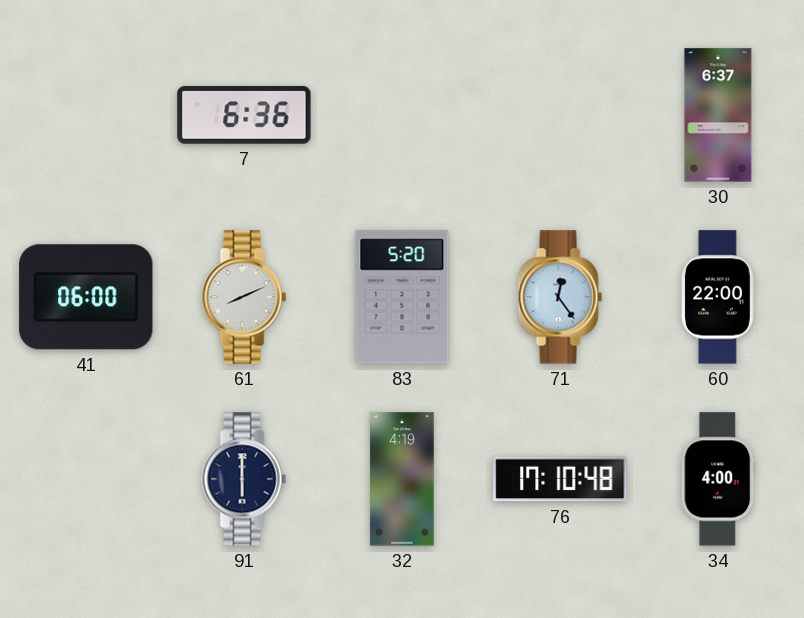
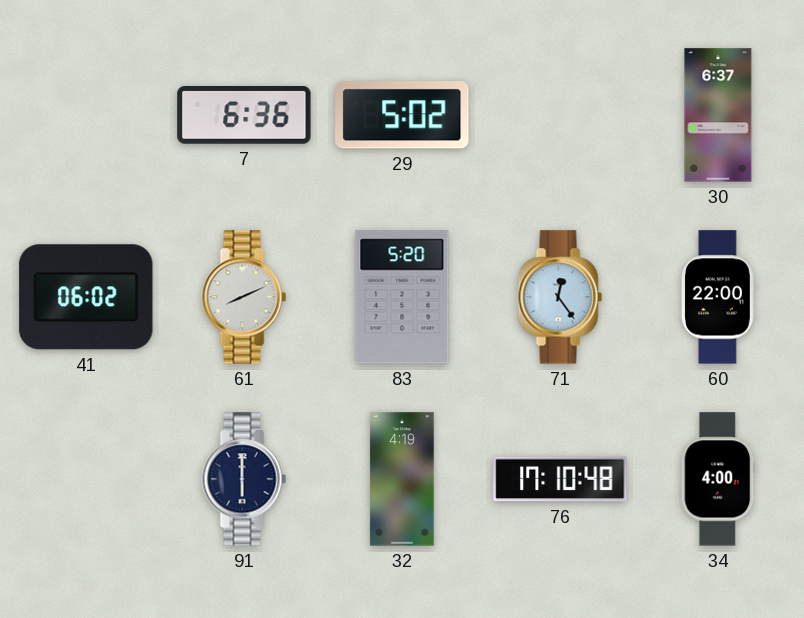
29: none -> 5:02 (402, 115)
41: 06:00 -> 06:02 (86, 297)
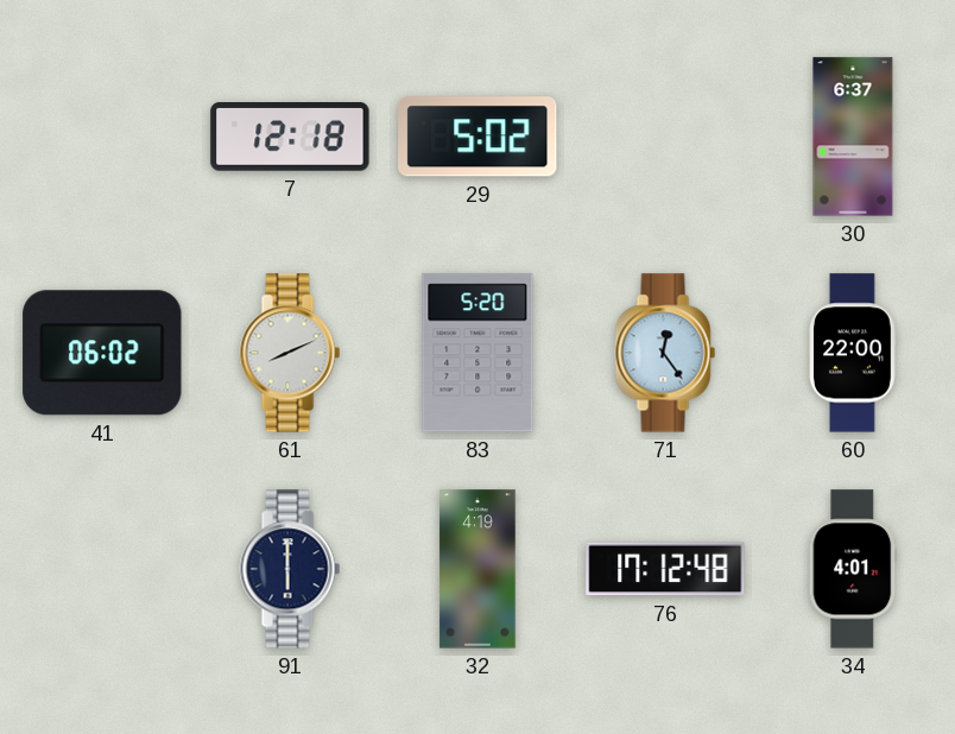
7: 6:36 -> 12:18 (290, 138)
76: 17:10 -> 17:12 (665, 569)
34: 4:00 -> 4:01 (853, 569)
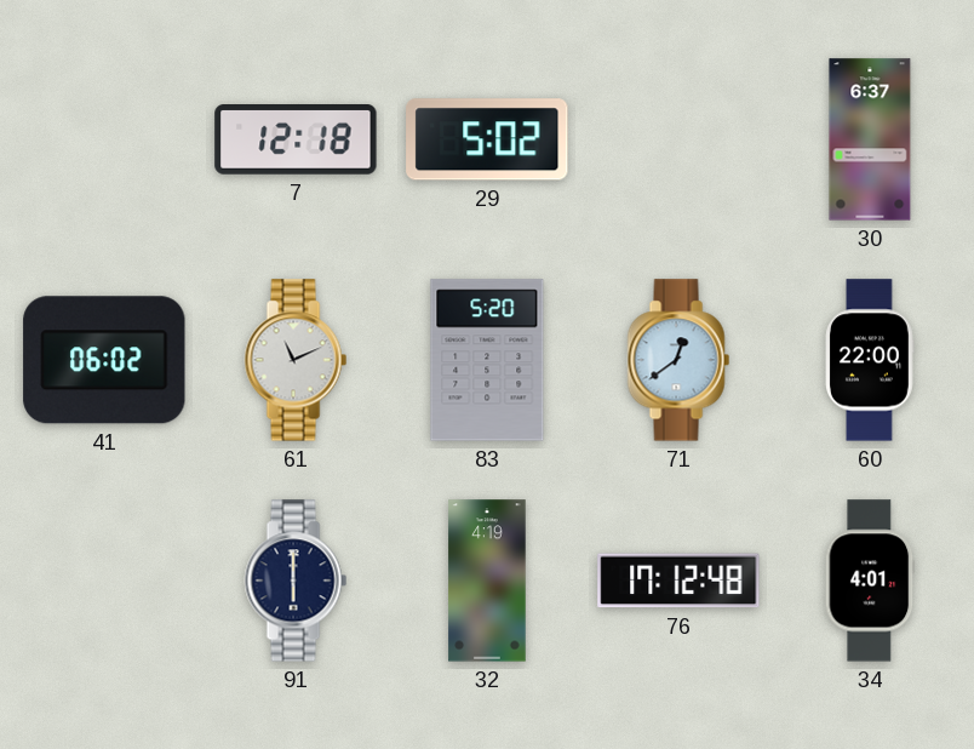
61: 8:11 -> 11:11 (296, 360)
71: 12:24 -> 12:39 (678, 360)
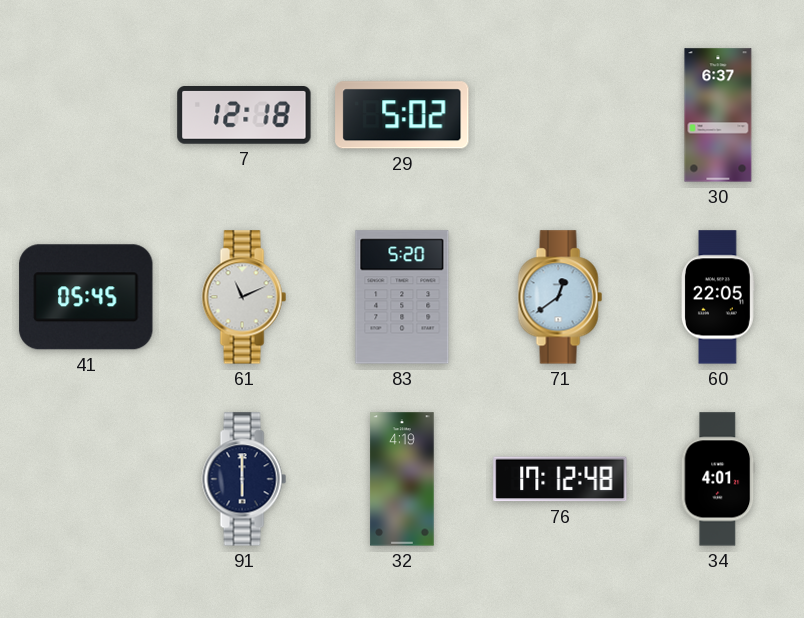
41: 06:02 -> 05:45 (86, 297)
60: 22:00 -> 22:05 (718, 297)
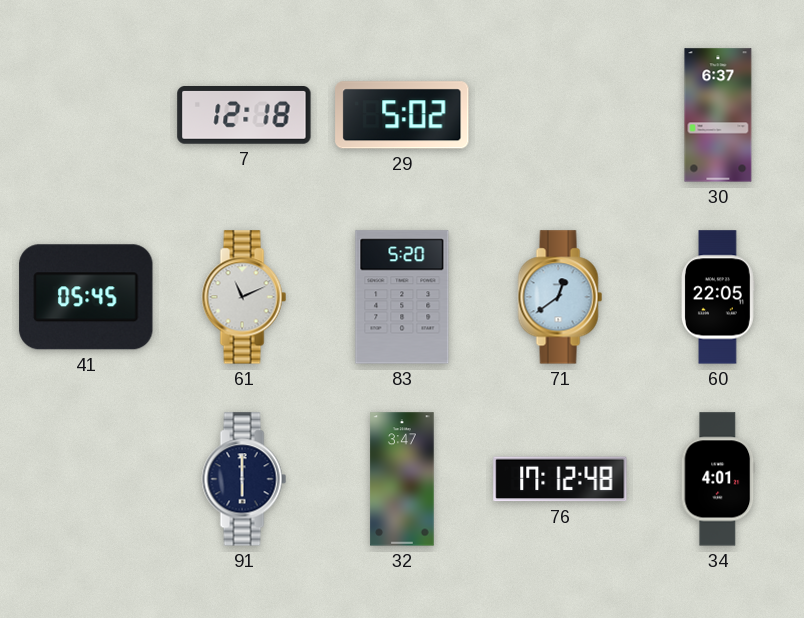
32: 4:19 -> 3:47 (402, 479)
